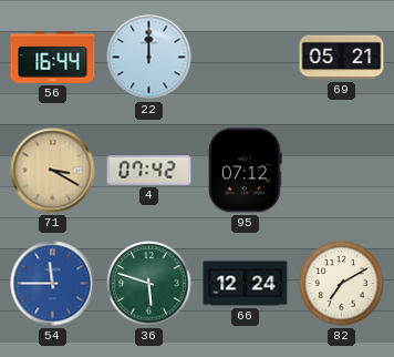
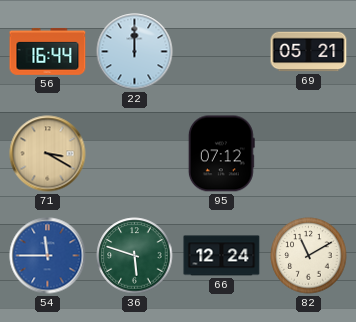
4: 07:42 -> none (149, 171)
82: 7:10 -> 11:10 (309, 256)
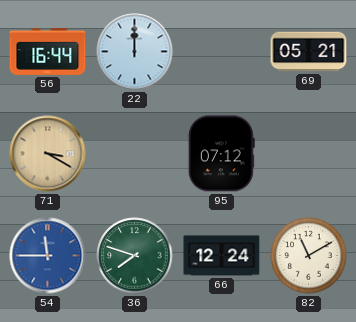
36: 5:48 -> 7:48 (135, 256)
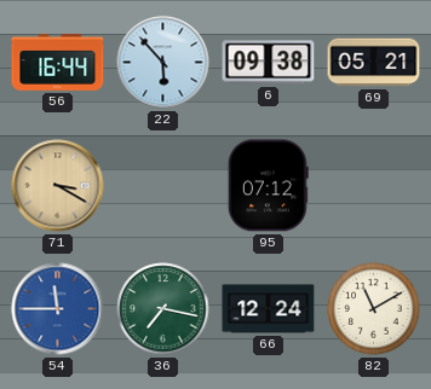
22: 12:00 -> 5:53 (163, 63)
6: none -> 09:38 (269, 63)
36: 7:48 -> 7:17 (163, 309)
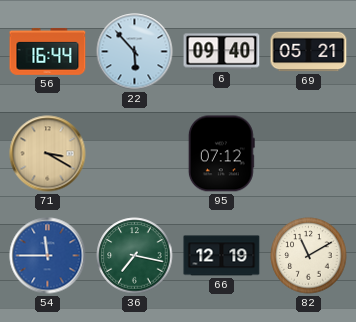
6: 09:38 -> 09:40 (222, 52)
66: 12:24 -> 12:19 (222, 256)
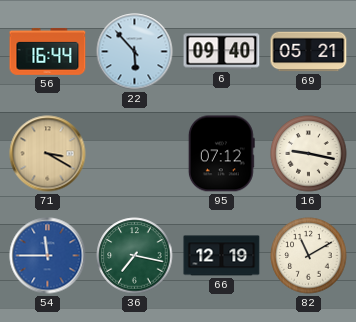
16: none -> 9:17 (309, 154)
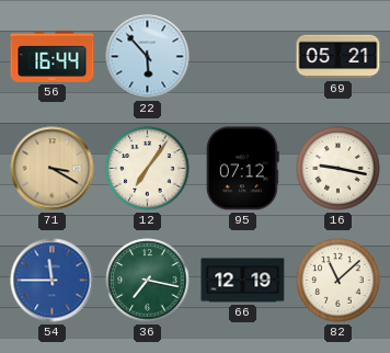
6: 09:40 -> none (222, 52)
12: none -> 7:06 (148, 169)
82: 11:10 -> 11:08 (339, 281)
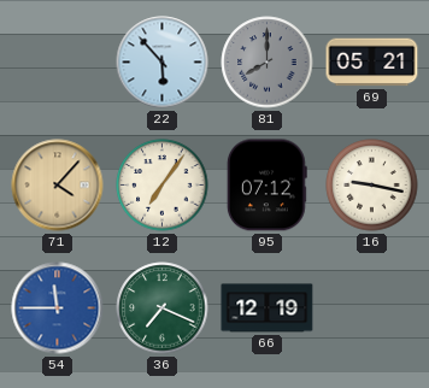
56: 16:44 -> none (53, 56)
81: none -> 8:00 (268, 63)
71: 3:20 -> 4:07 (58, 186)
36: 7:17 -> 7:19 (163, 308)
82: 11:08 -> none (339, 281)
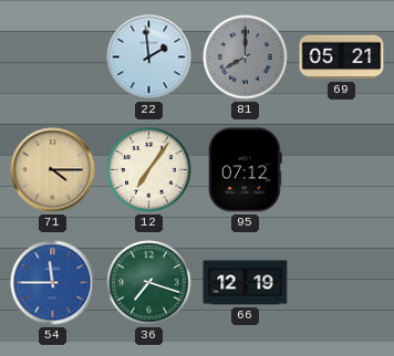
22: 5:53 -> 1:59 (149, 57)
71: 4:07 -> 4:15 (53, 170)
16: 9:17 -> none (372, 186)
36: 7:19 -> 7:18 (149, 283)
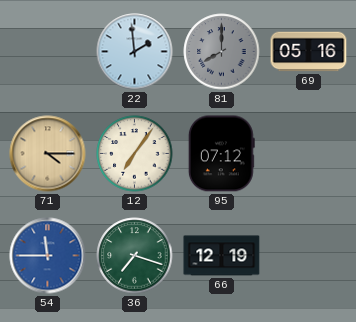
69: 05:21 -> 05:16 (309, 52)
